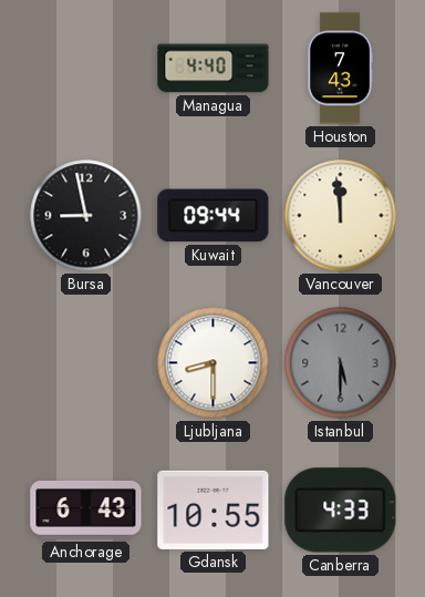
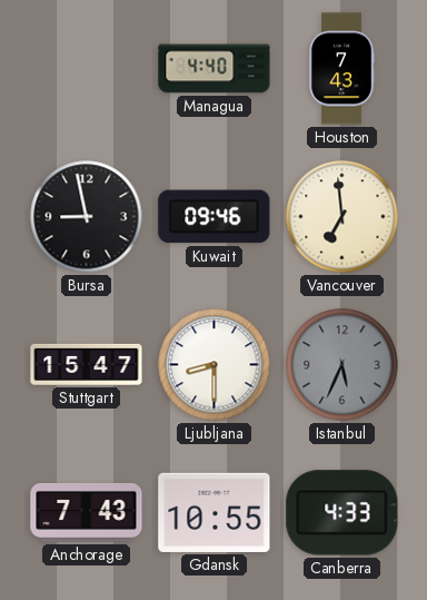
Kuwait: 09:44 -> 09:46 (215, 217)
Vancouver: 11:59 -> 6:59 (342, 217)
Stuttgart: none -> 15:47 (87, 364)
Istanbul: 5:30 -> 5:34 (342, 365)
Anchorage: 6:43 -> 7:43 (87, 512)
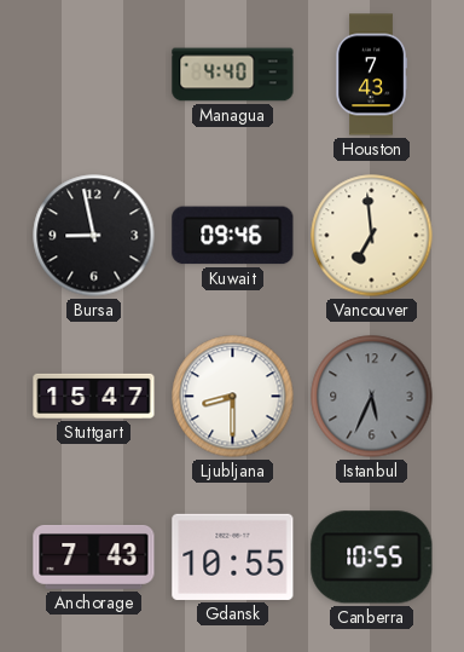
Canberra: 4:33 -> 10:55 (372, 558)
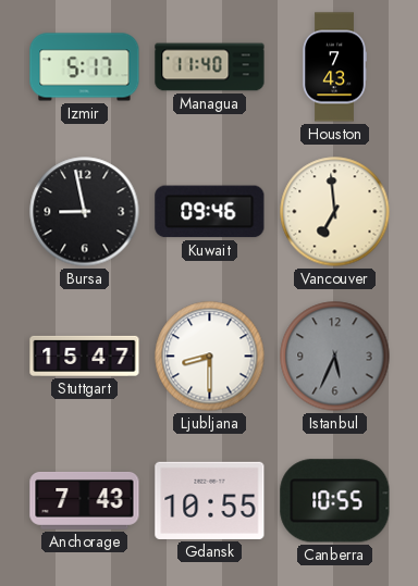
Izmir: none -> 5:17 (85, 67)
Managua: 4:40 -> 11:40 (210, 67)
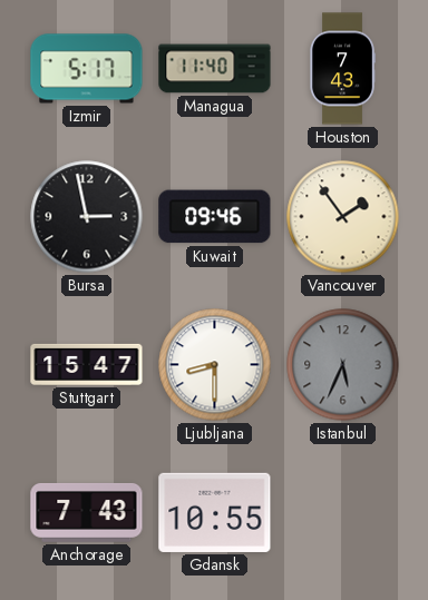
Bursa: 8:58 -> 2:58 (87, 217)
Vancouver: 6:59 -> 1:54 (343, 217)
Canberra: 10:55 -> none (335, 501)
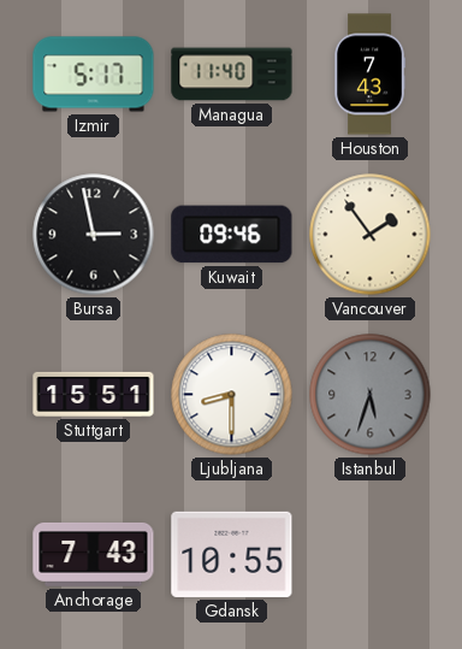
Stuttgart: 15:47 -> 15:51 (94, 394)
Istanbul: 5:34 -> 5:33 (371, 395)
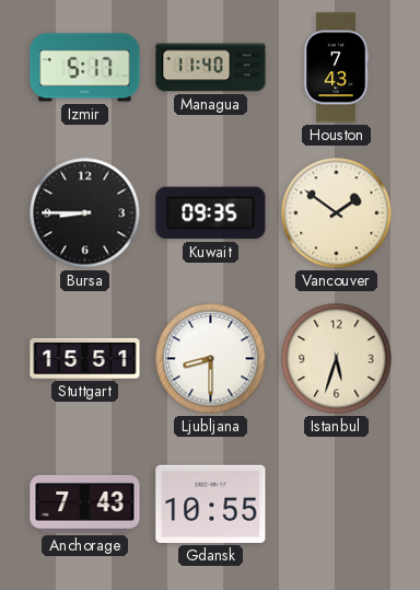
Bursa: 2:58 -> 8:45 (85, 213)
Kuwait: 09:46 -> 09:35 (211, 213)
Vancouver: 1:54 -> 1:51 (337, 213)
Istanbul dial: grey -> cream (337, 359)
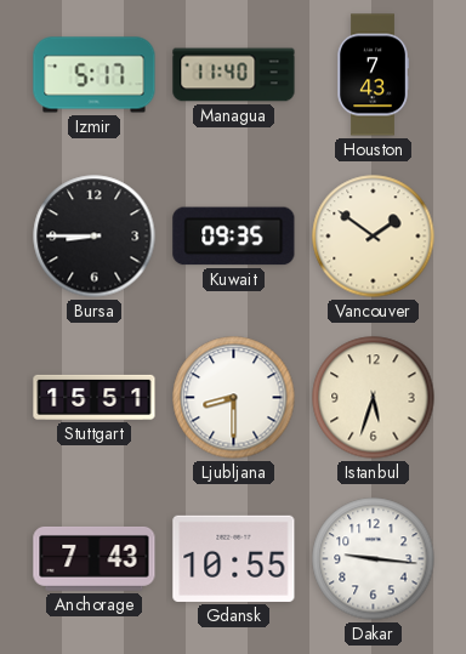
Dakar: none -> 9:16 (374, 559)
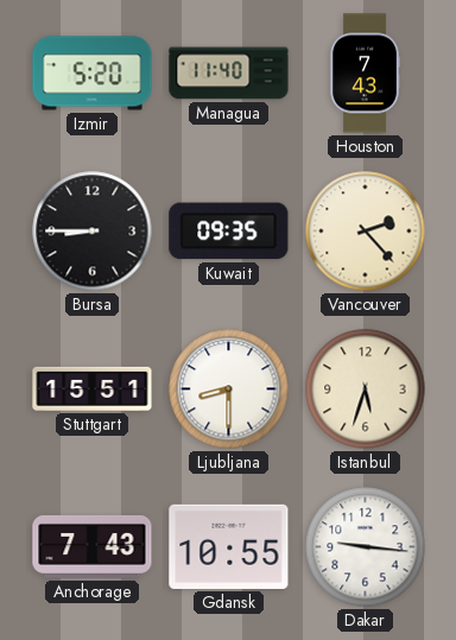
Izmir: 5:17 -> 5:20 (93, 74)
Vancouver: 1:51 -> 2:23 (366, 232)
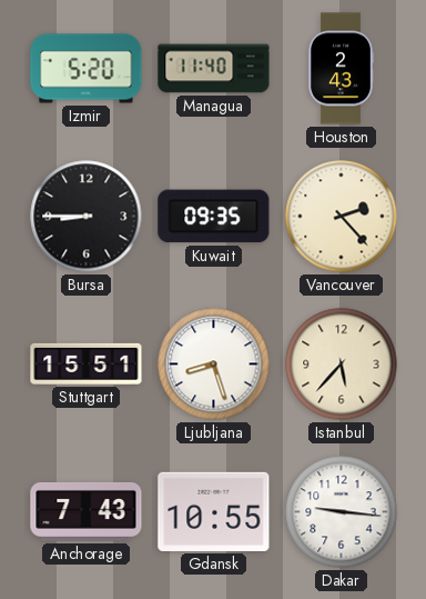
Houston: 7:43 -> 2:43 (341, 69)
Ljubljana: 8:30 -> 8:27 (214, 365)
Istanbul: 5:33 -> 5:37 (342, 365)
